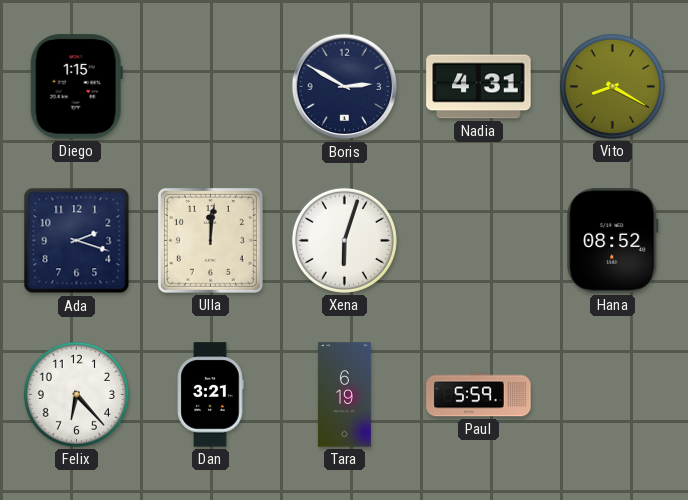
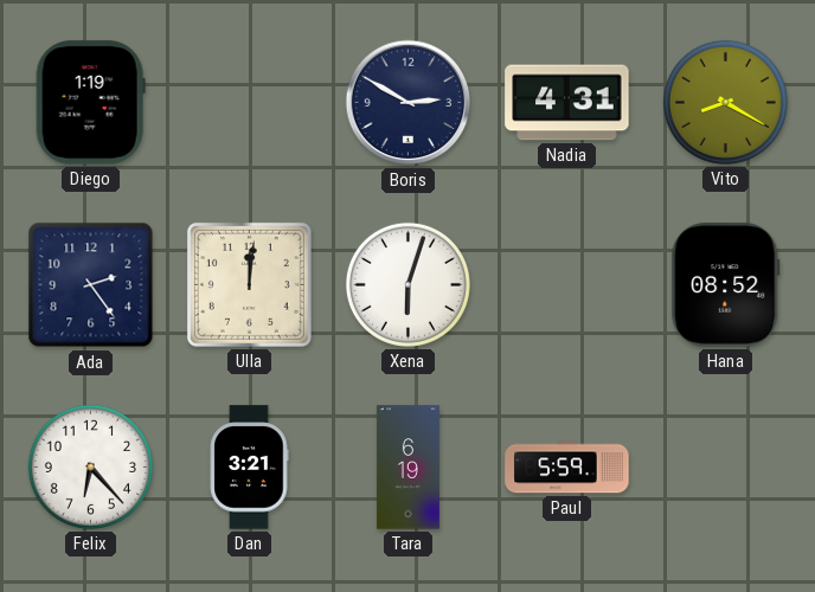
Diego: 1:15 -> 1:19 (90, 103)
Ada: 2:18 -> 2:24 (91, 285)
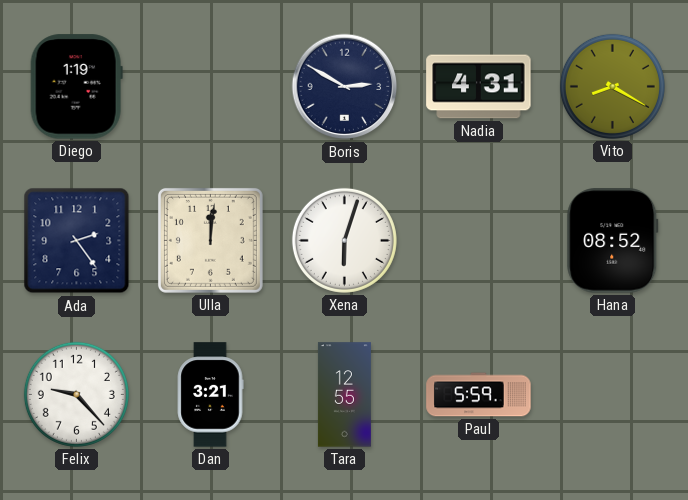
Felix: 6:23 -> 9:23 (76, 394)
Tara: 6:19 -> 12:55 (344, 395)
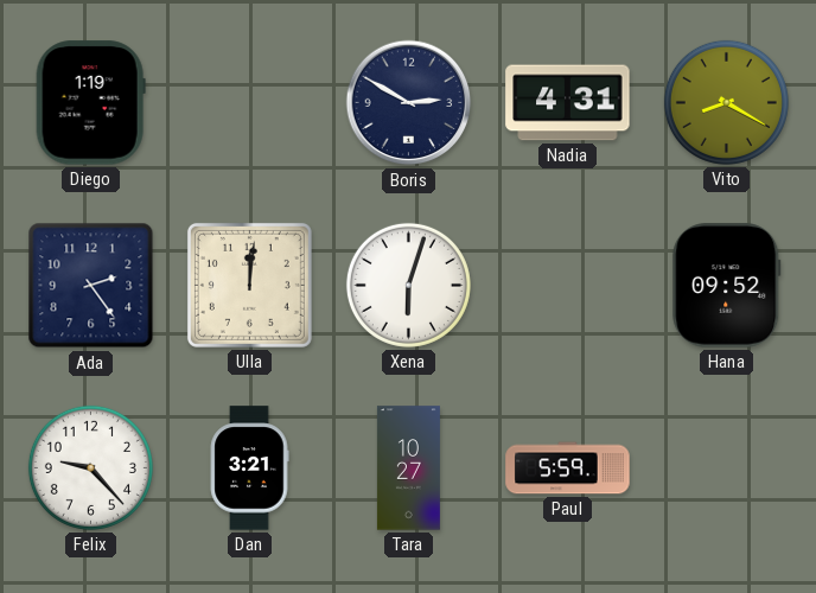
Hana: 08:52 -> 09:52 (727, 286)
Tara: 12:55 -> 10:27 (408, 468)
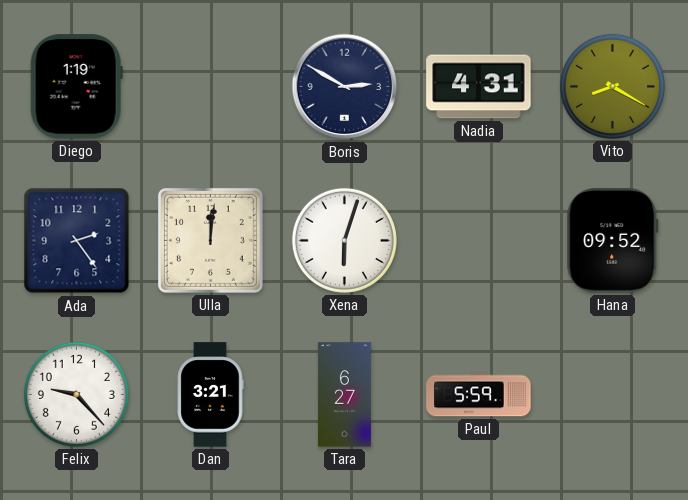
Tara: 10:27 -> 6:27 (344, 395)
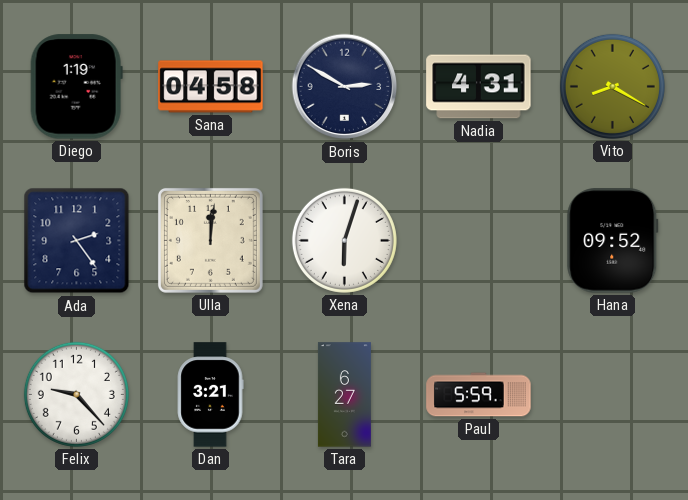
Sana: none -> 04:58 (211, 87)
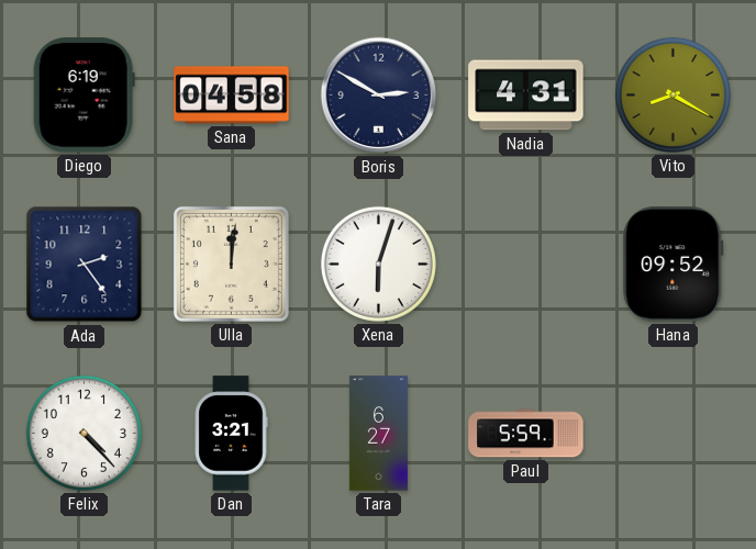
Diego: 1:19 -> 6:19 (84, 96)
Felix: 9:23 -> 4:23 (84, 433)
